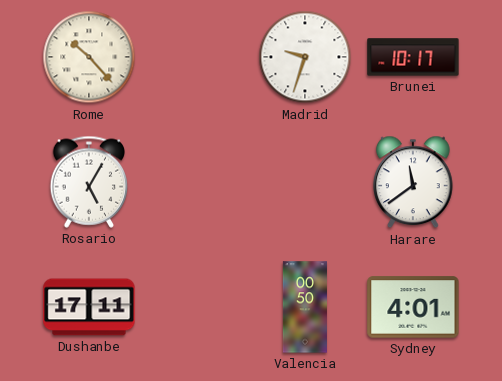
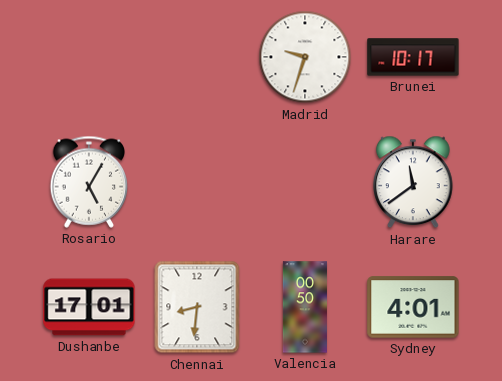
Rome: 10:23 -> none (89, 57)
Dushanbe: 17:11 -> 17:01 (89, 307)
Chennai: none -> 8:31 (197, 307)
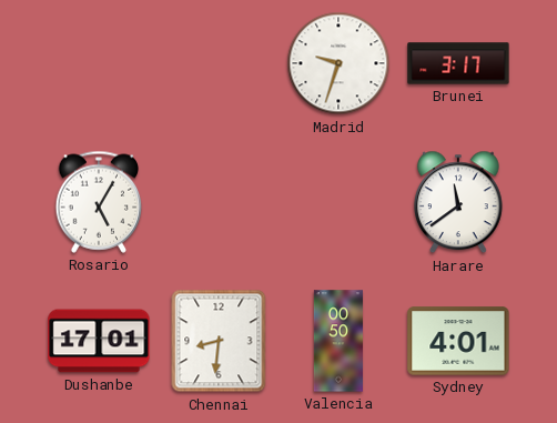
Brunei: 10:17 -> 3:17 (458, 63)
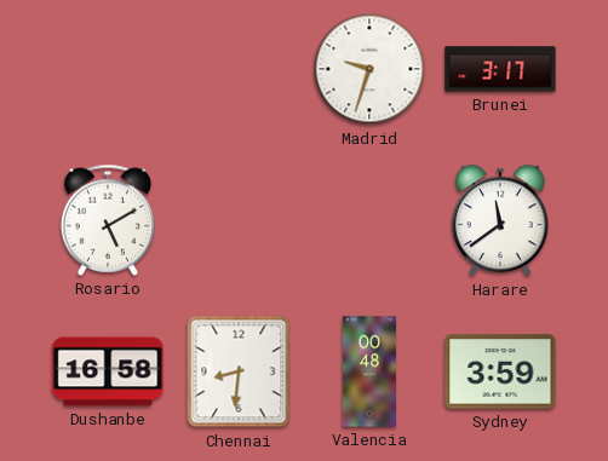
Rosario: 5:05 -> 5:10 (108, 220)
Dushanbe: 17:01 -> 16:58 (108, 371)
Valencia: 00:50 -> 00:48 (369, 371)
Sydney: 4:01 -> 3:59 (500, 371)
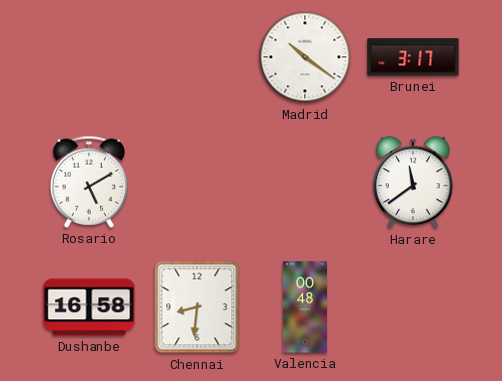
Madrid: 9:33 -> 10:21 (305, 57)
Sydney: 3:59 -> none (500, 371)
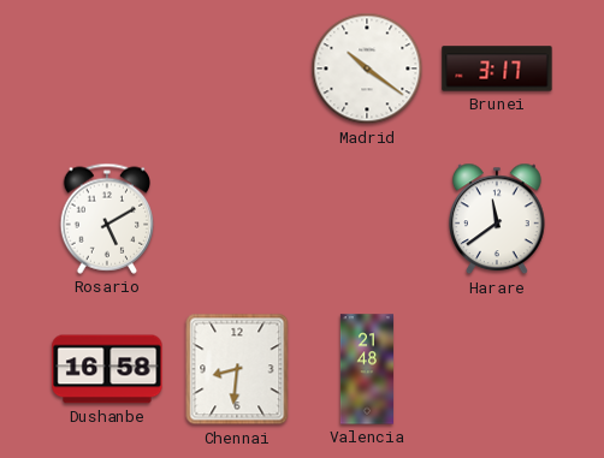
Valencia: 00:48 -> 21:48 (367, 369)
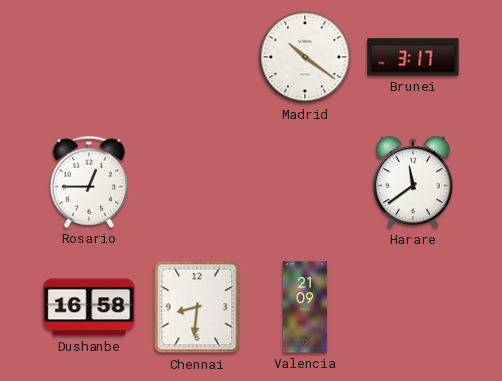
Rosario: 5:10 -> 12:45 (89, 182)
Valencia: 21:48 -> 21:09 (305, 307)
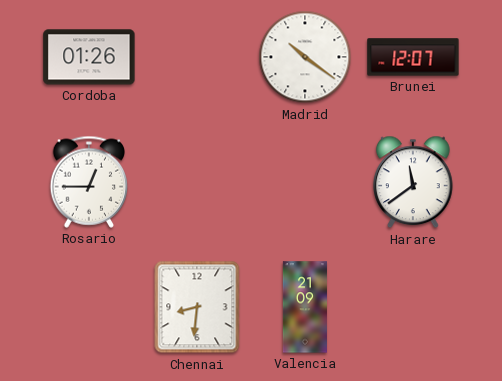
Cordoba: none -> 01:26 (89, 57)
Brunei: 3:17 -> 12:07 (413, 57)
Dushanbe: 16:58 -> none (89, 307)
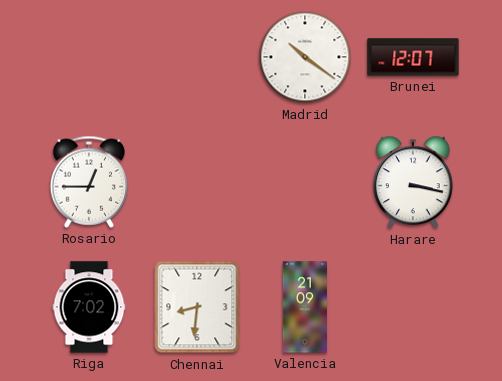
Cordoba: 01:26 -> none (89, 57)
Harare: 11:39 -> 3:17 (414, 182)
Riga: none -> 7:02 (89, 307)
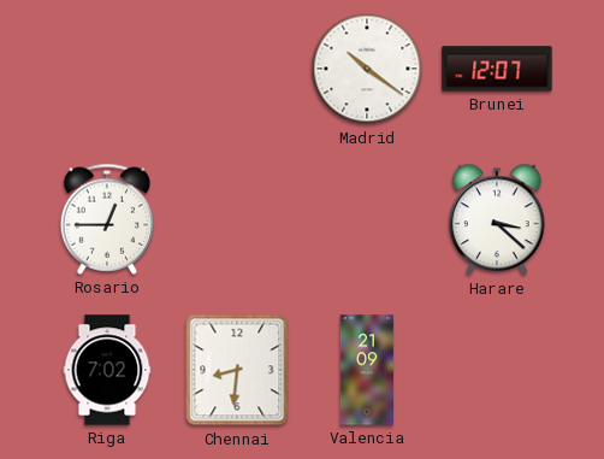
Harare: 3:17 -> 3:22 (498, 219)
